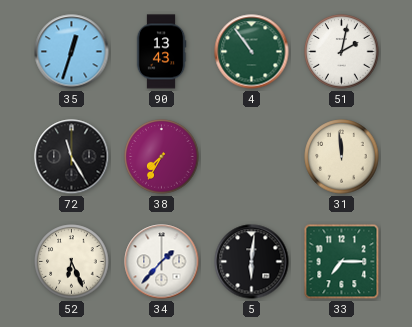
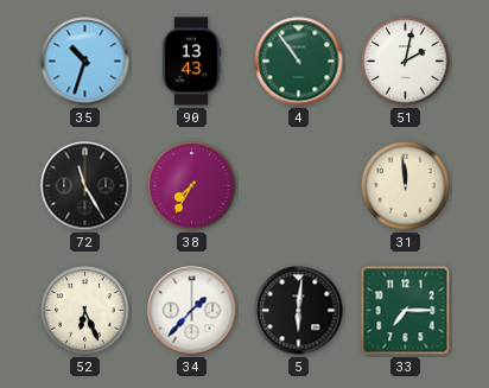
35: 12:33 -> 10:33 (85, 62)
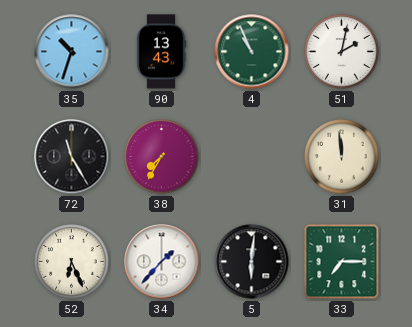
4: 10:54 -> 10:56 (252, 52)
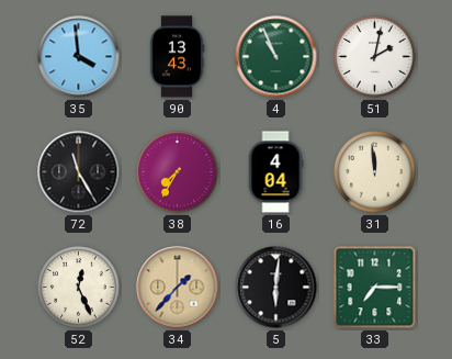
35: 10:33 -> 3:59 (79, 57)
16: none -> 4:04 (275, 172)
52: 6:26 -> 12:26 (79, 288)
34 dial: white -> champagne (178, 288)
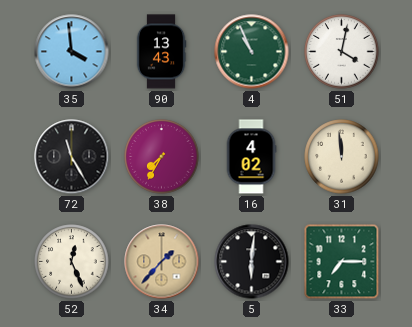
51: 2:02 -> 4:02 (342, 52)
16: 4:04 -> 4:02 (251, 157)
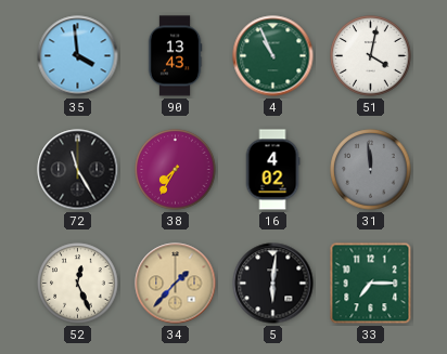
31 dial: cream -> grey (371, 170)
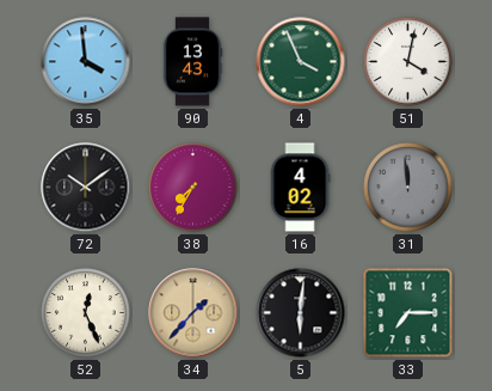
4: 10:56 -> 3:56 (301, 62)
72: 11:25 -> 10:09 (86, 188)
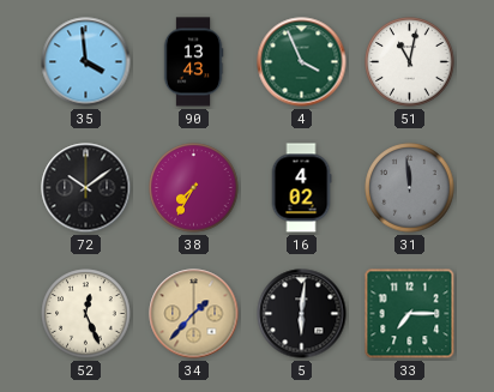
51: 4:02 -> 11:02 (410, 62)
